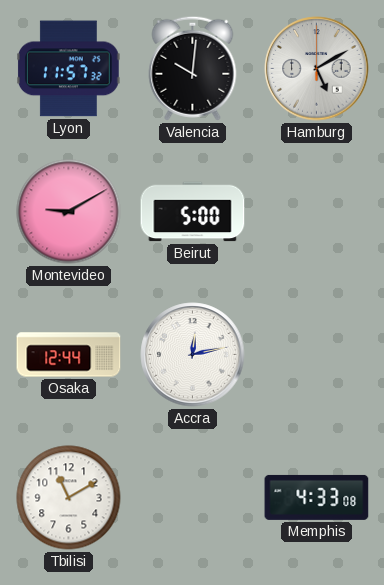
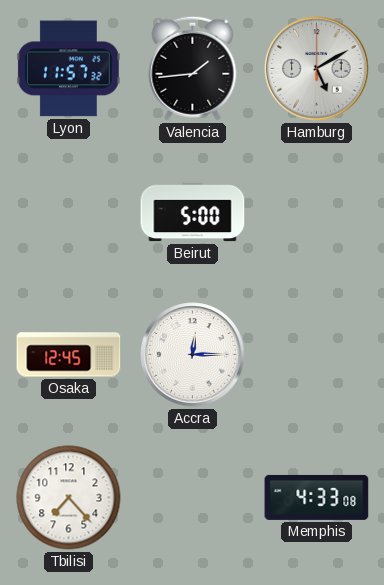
Valencia: 10:01 -> 1:44 (193, 68)
Montevideo: 9:10 -> none (69, 212)
Osaka: 12:44 -> 12:45 (69, 355)
Accra: 12:13 -> 12:15 (193, 355)
Tbilisi: 11:10 -> 7:23 (69, 498)
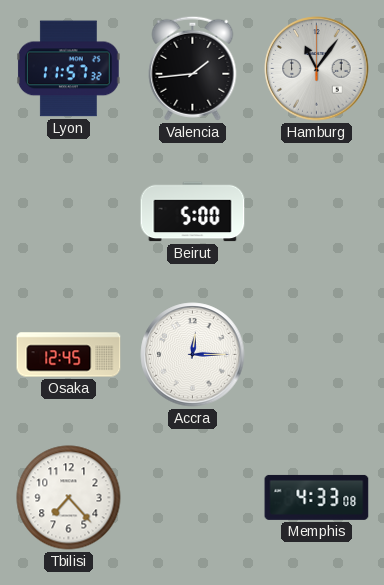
Hamburg: 5:10 -> 11:06 (317, 69)
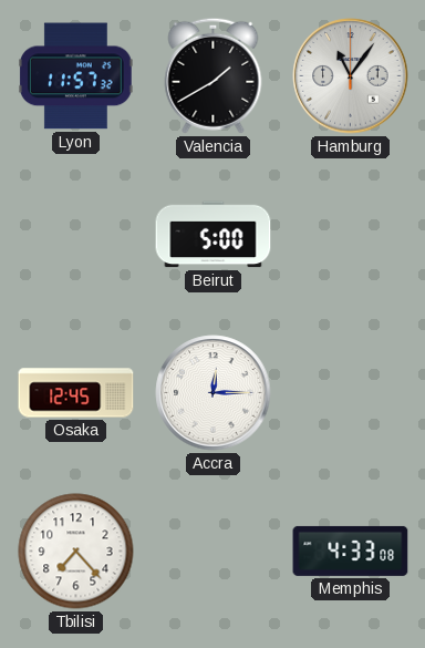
Valencia: 1:44 -> 1:40 (214, 75)
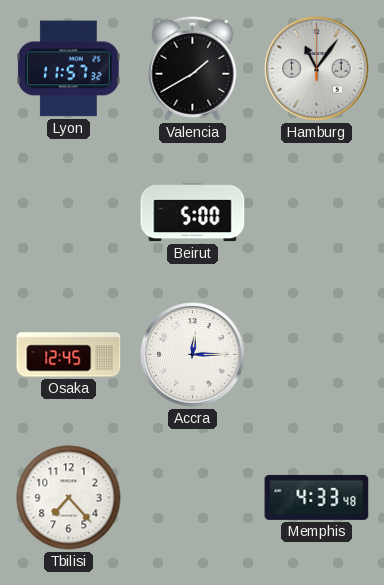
Memphis: 4:33:08 -> 4:33:48 (317, 497)
